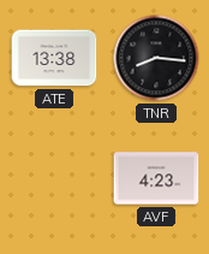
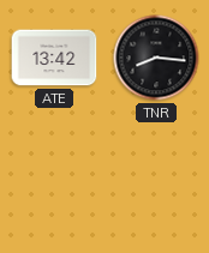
ATE: 13:38 -> 13:42 (54, 58)
AVF: 4:23 -> none (156, 178)
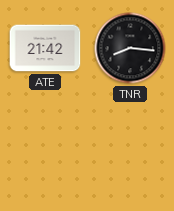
ATE: 13:42 -> 21:42 (45, 48)
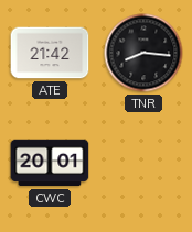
CWC: none -> 20:01 (50, 163)
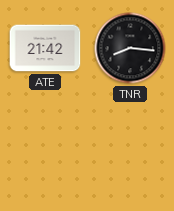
CWC: 20:01 -> none (50, 163)
